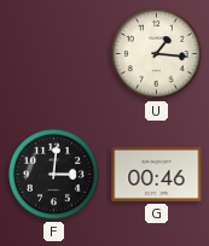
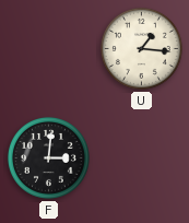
G: 00:46 -> none (157, 174)
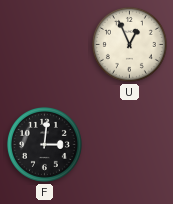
U: 1:16 -> 12:56 (129, 44)
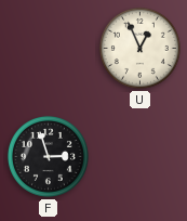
F: 3:01 -> 2:57 (48, 156)
